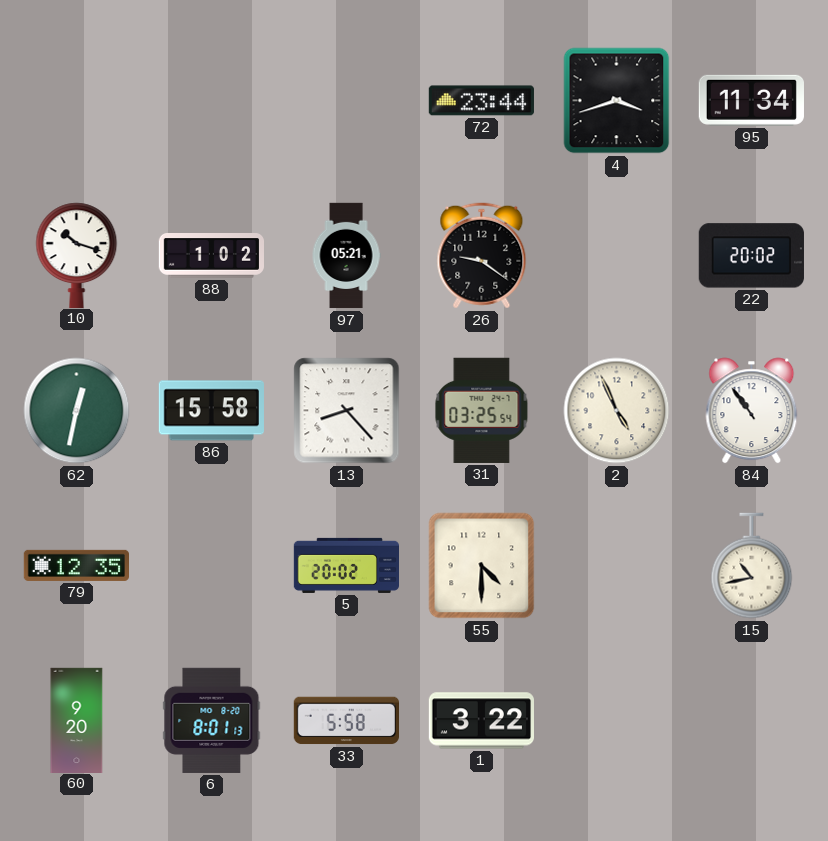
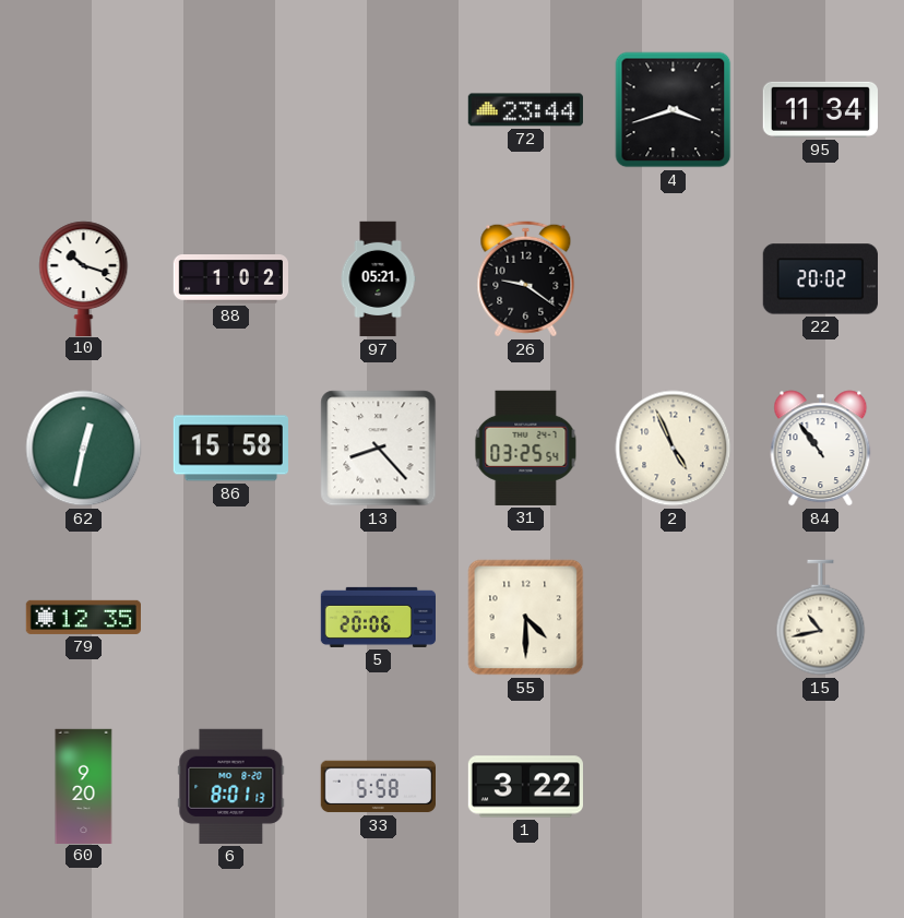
5: 20:02 -> 20:06 (378, 617)
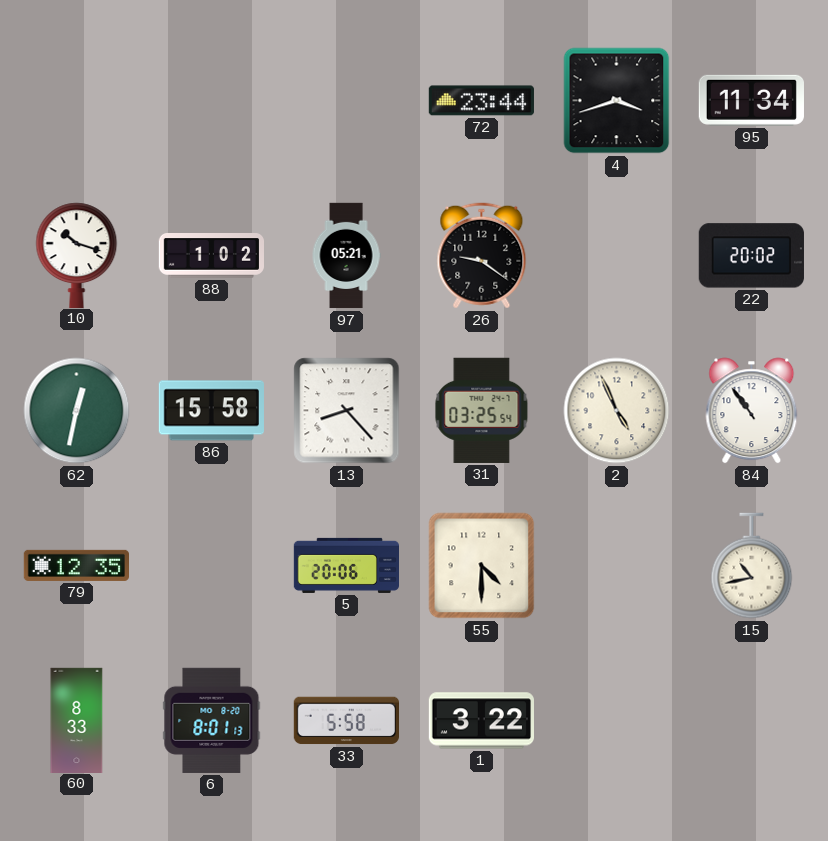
60: 9:20 -> 8:33 (77, 720)
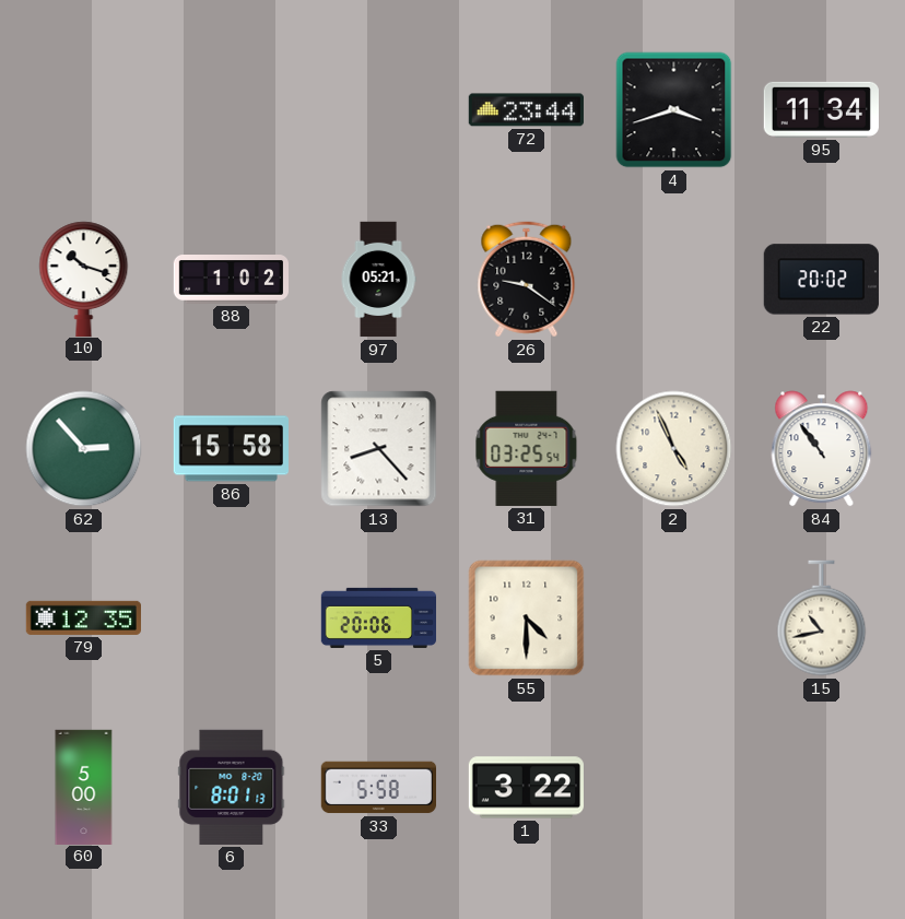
62: 12:32 -> 2:53 (84, 449)
60: 8:33 -> 5:00 (84, 787)
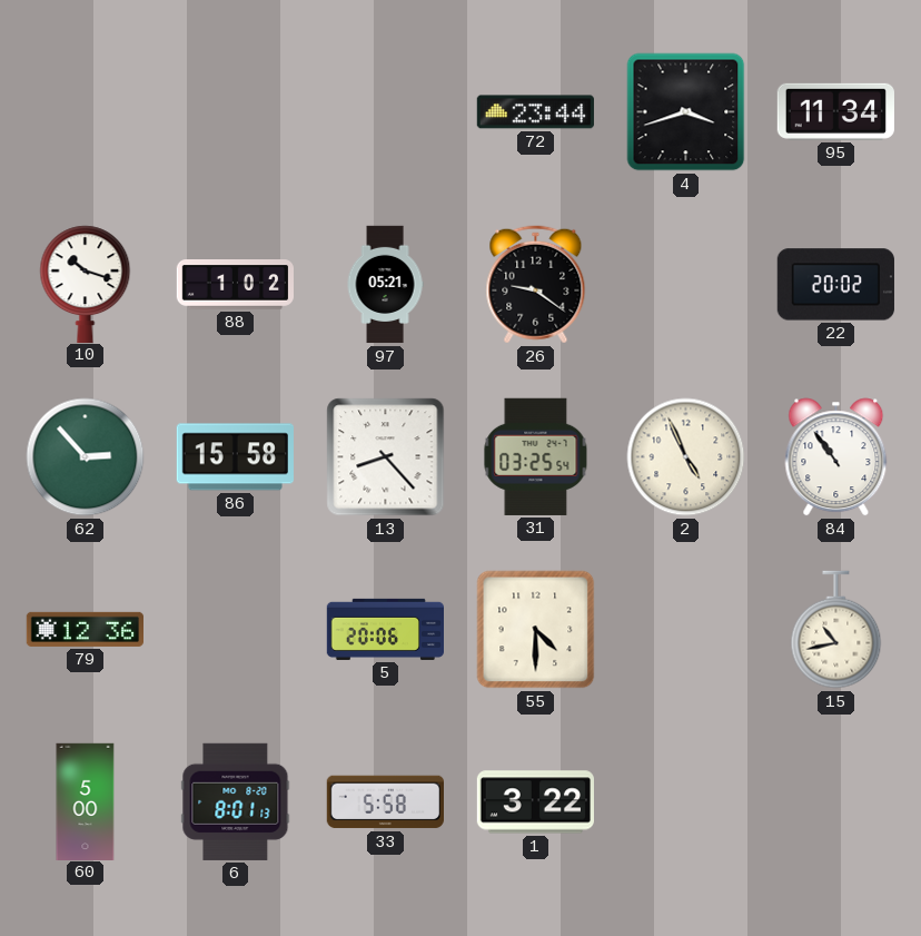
79: 12:35 -> 12:36 (85, 629)
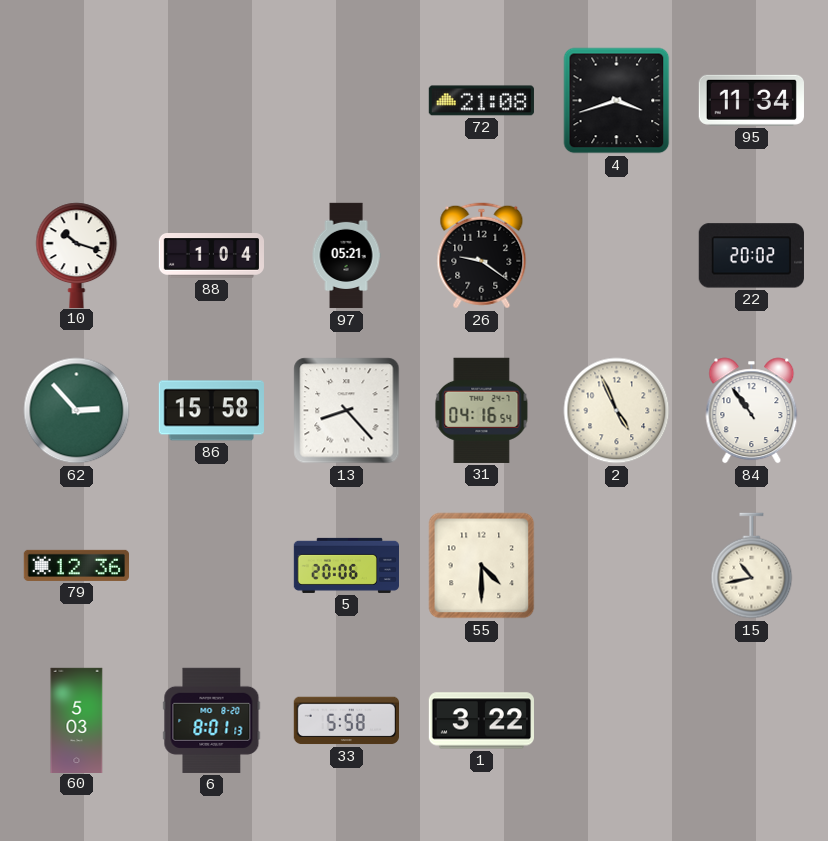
72: 23:44 -> 21:08 (481, 101)
88: 1:02 -> 1:04 (211, 256)
31: 03:25 -> 04:16 (482, 410)
60: 5:00 -> 5:03 (77, 720)
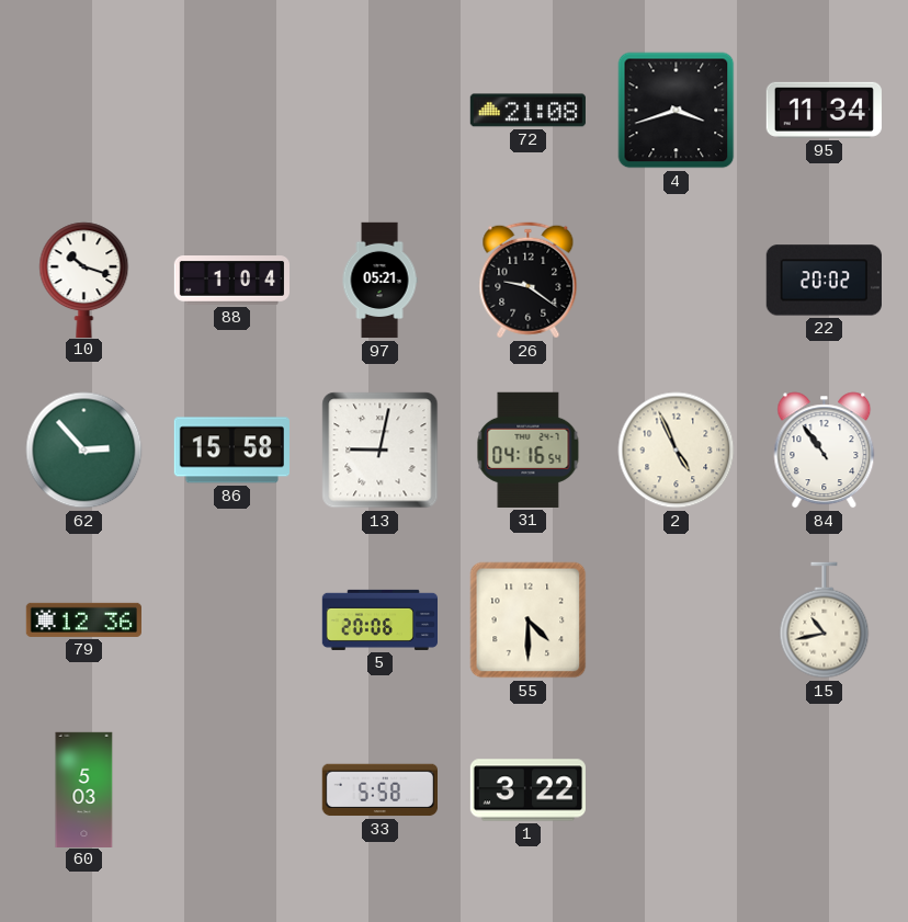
13: 8:23 -> 9:02 (381, 451)
6: 8:01 -> none (212, 720)
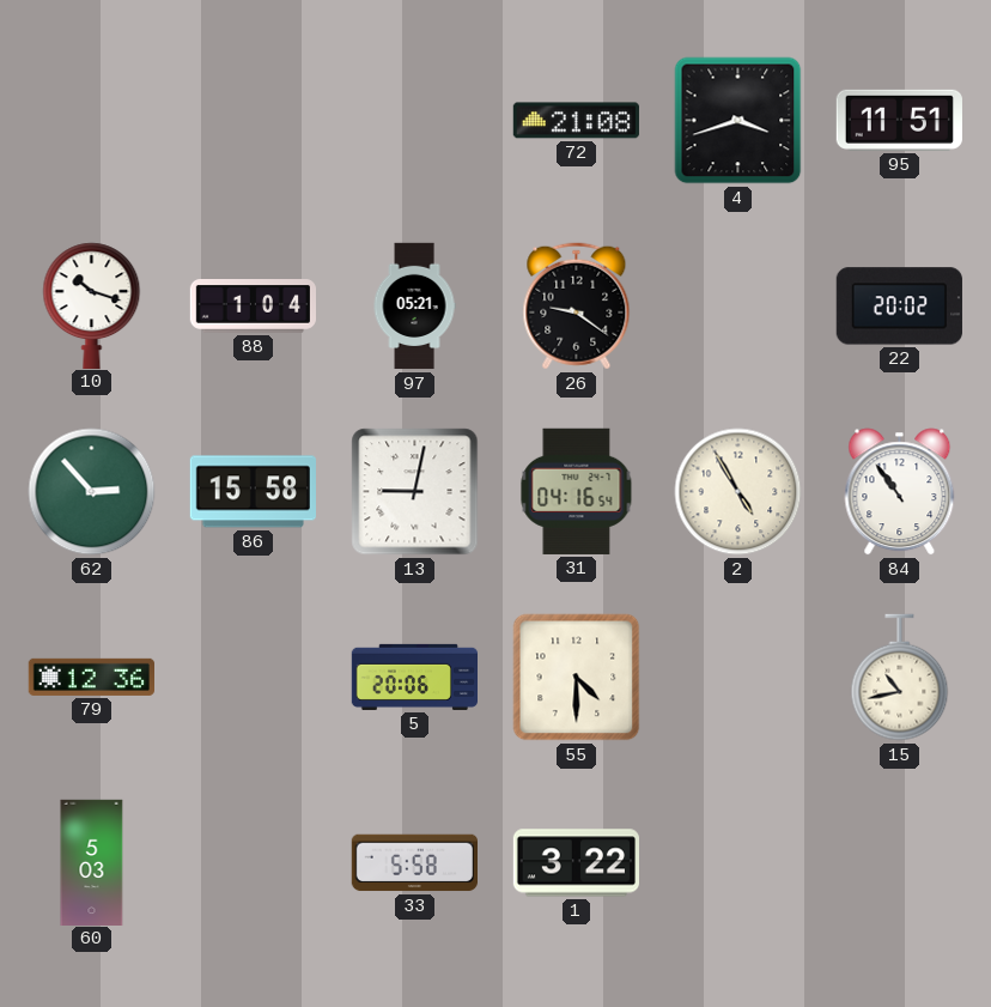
95: 11:34 -> 11:51 (899, 120)
2: 4:56 -> 4:55 (738, 492)
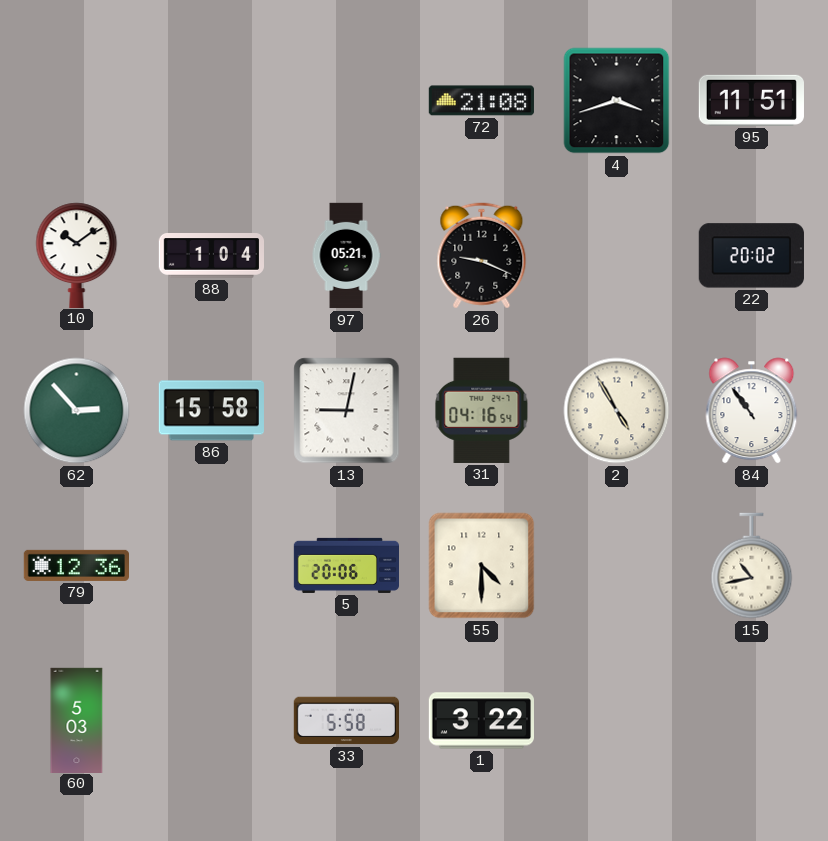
10: 10:18 -> 10:09 (77, 255)
26: 9:21 -> 9:19 (482, 256)
